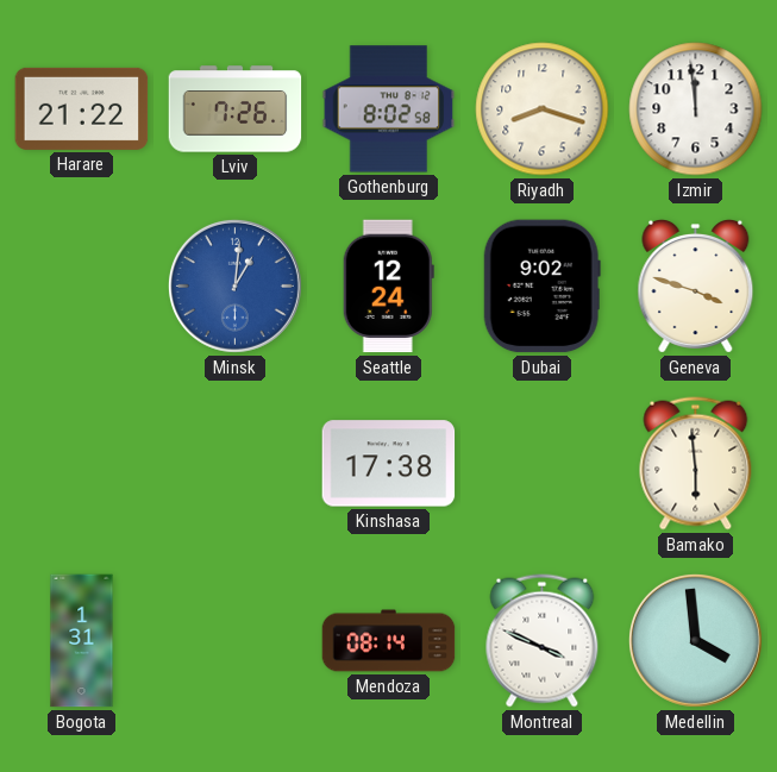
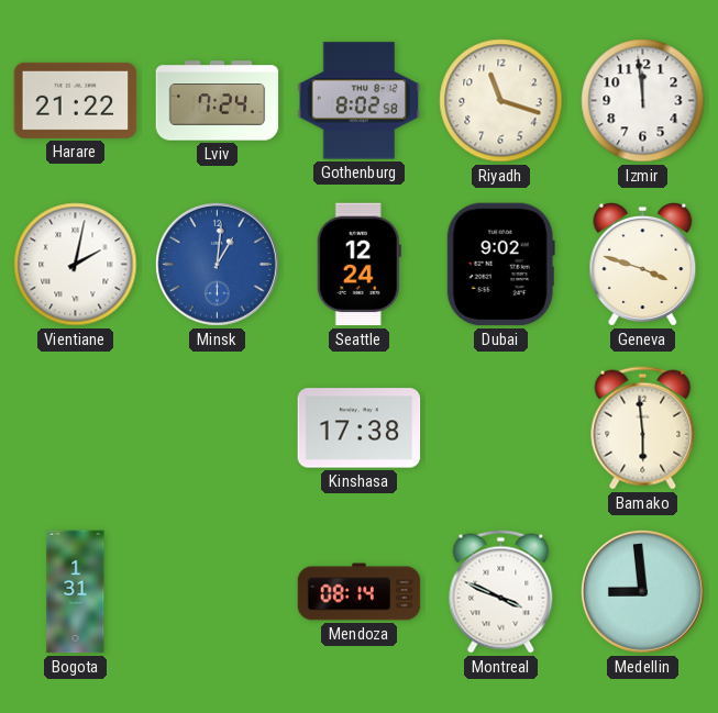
Lviv: 7:26 -> 7:24 (218, 101)
Riyadh: 8:18 -> 11:18 (501, 101)
Vientiane: none -> 2:02 (76, 265)
Medellin: 3:59 -> 8:59 (642, 591)
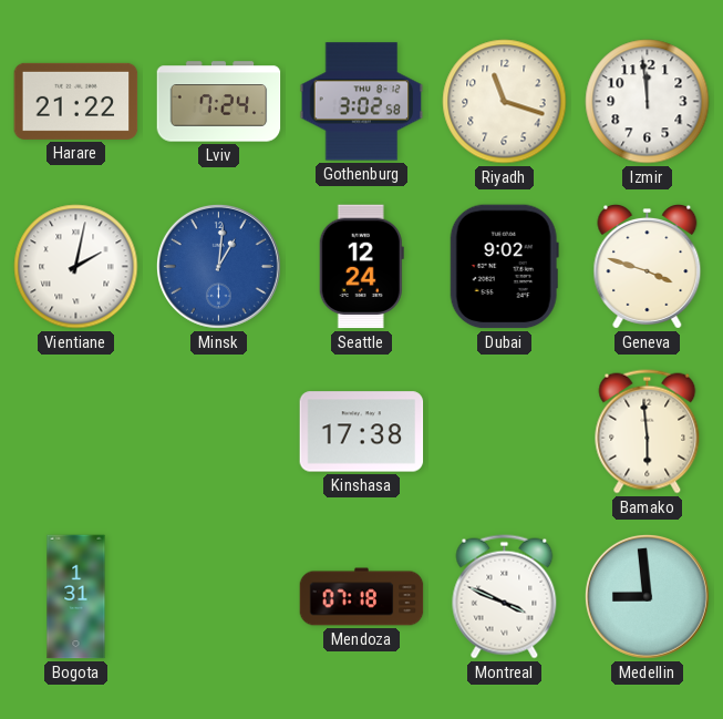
Gothenburg: 8:02 -> 3:02 (362, 102)
Mendoza: 08:14 -> 07:18 (362, 597)
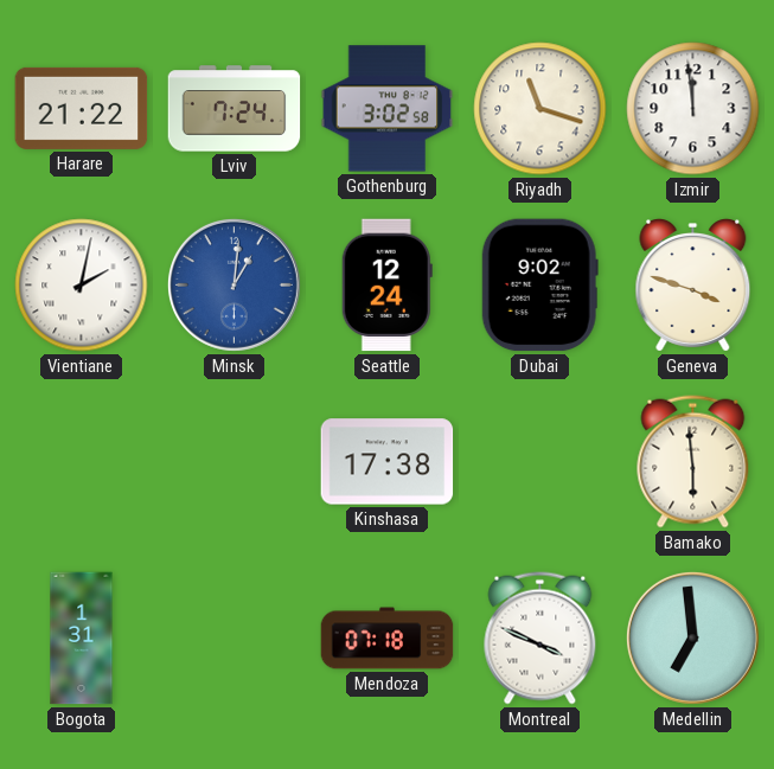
Medellin: 8:59 -> 6:59 (692, 637)
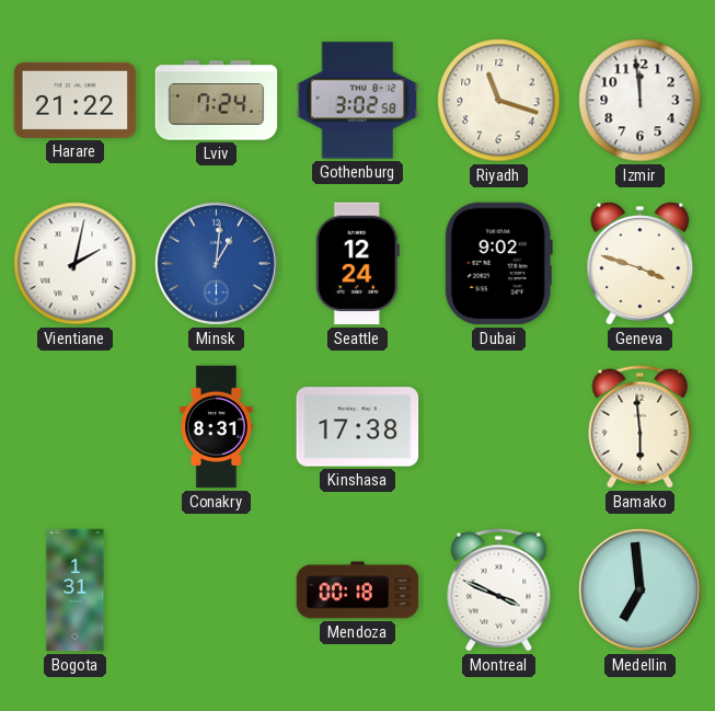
Conakry: none -> 8:31 (217, 427)
Mendoza: 07:18 -> 00:18 (358, 590)
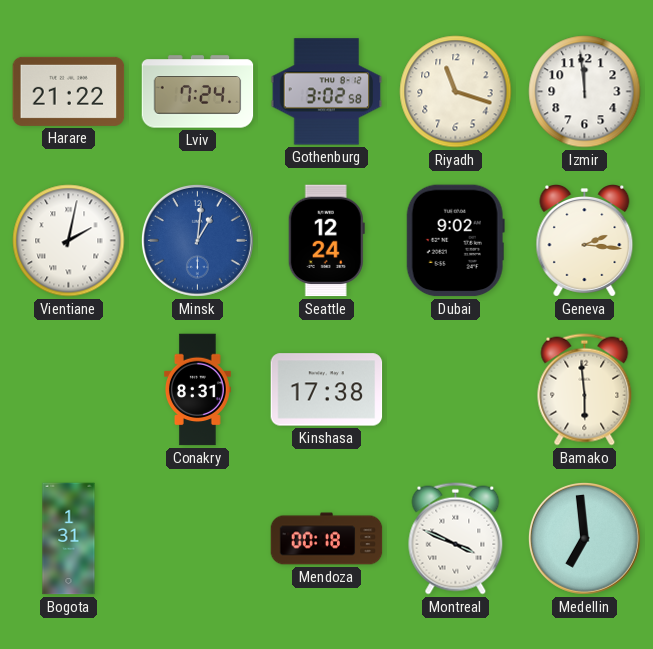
Geneva: 3:48 -> 2:16 (585, 241)
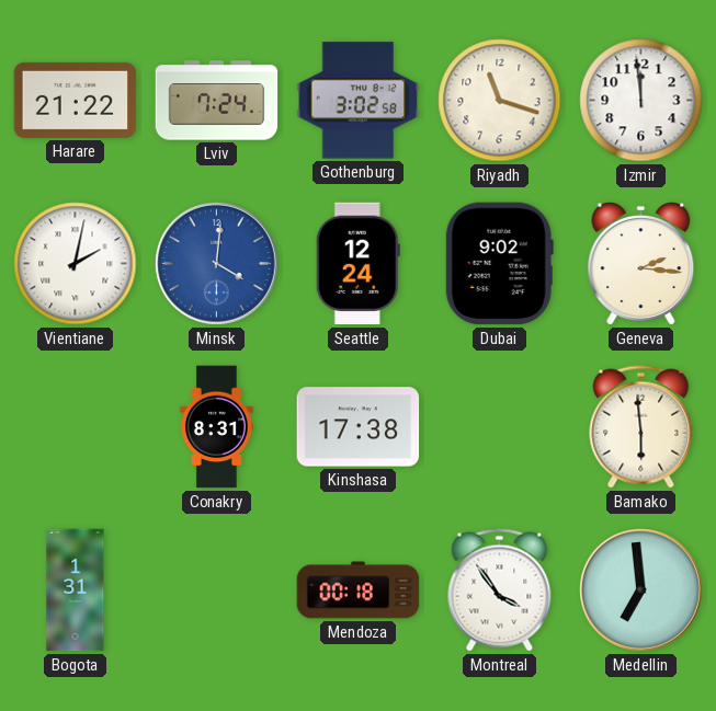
Minsk: 1:01 -> 4:01 (216, 263)
Montreal: 3:49 -> 3:54 (500, 590)
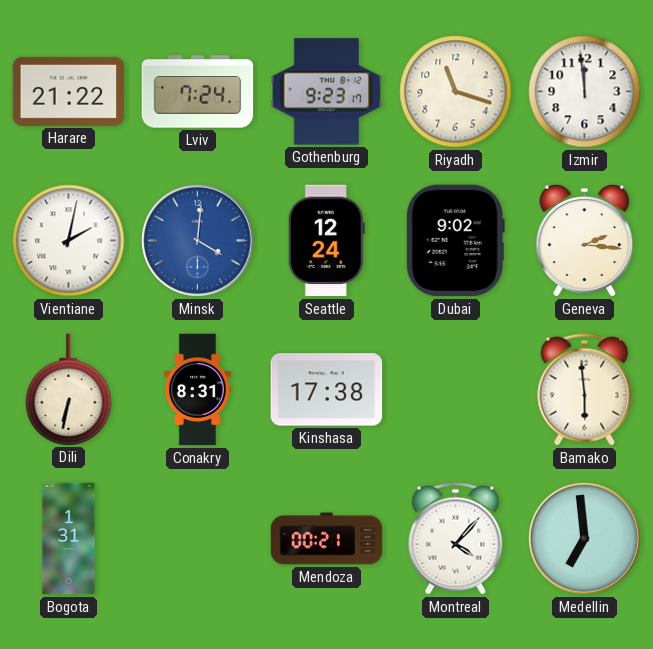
Gothenburg: 3:02 -> 9:23 (327, 92)
Dili: none -> 6:32 (69, 389)
Mendoza: 00:18 -> 00:21 (327, 539)
Montreal: 3:54 -> 4:07 (456, 539)
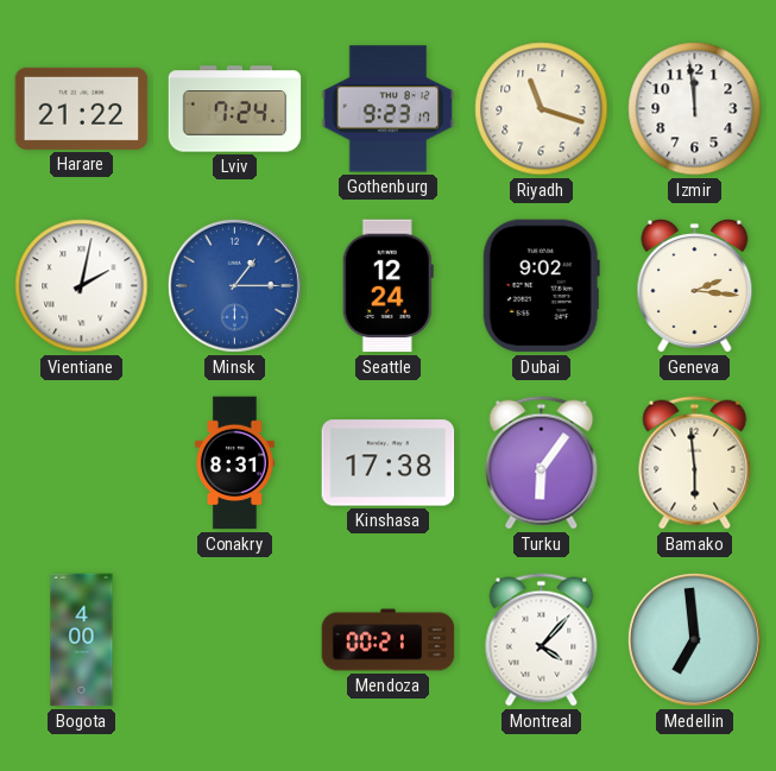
Minsk: 4:01 -> 1:15 (234, 285)
Dili: 6:32 -> none (69, 389)
Turku: none -> 6:06 (542, 463)
Bogota: 1:31 -> 4:00 (82, 640)
